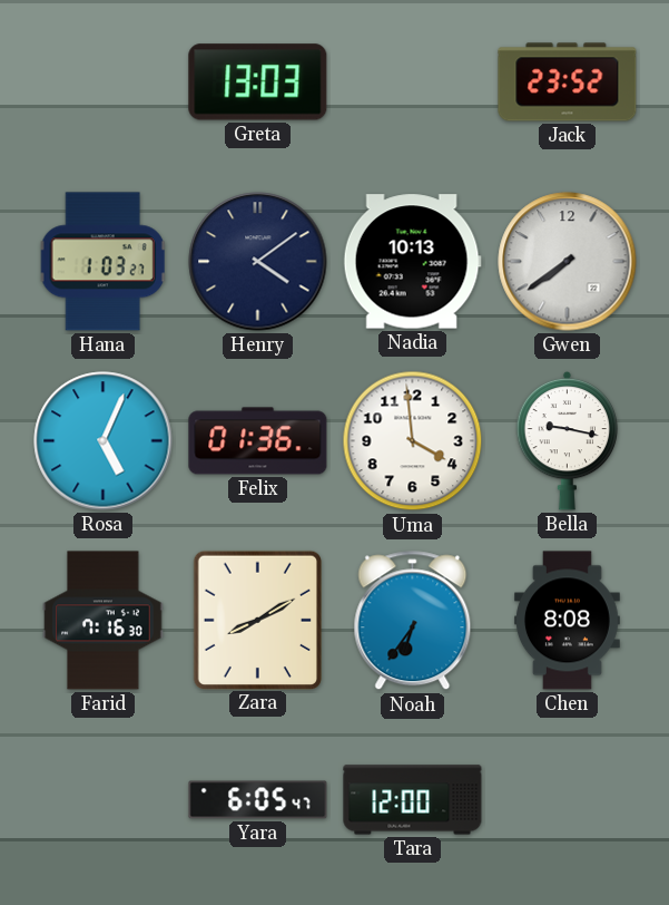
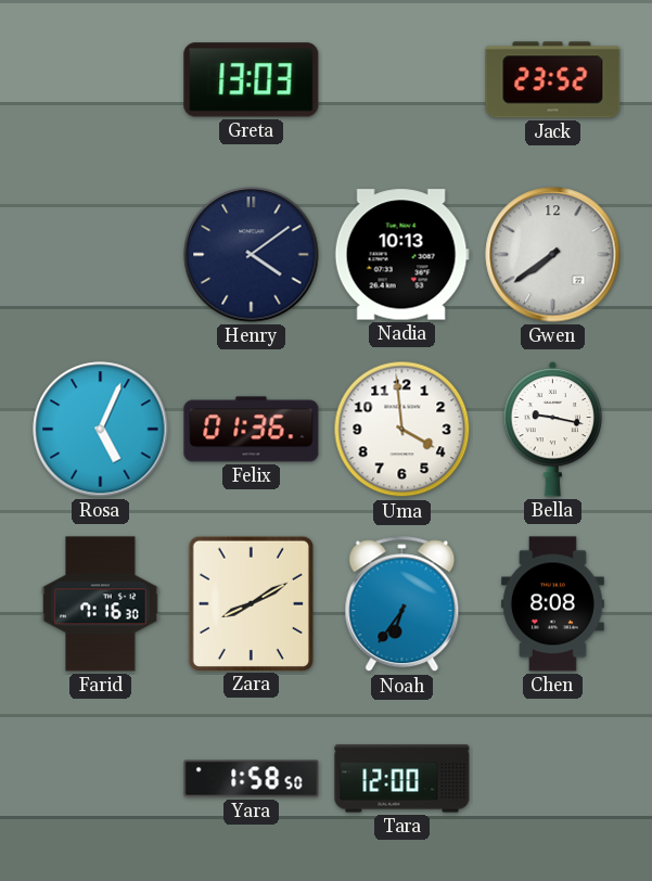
Hana: 1:03 -> none (102, 262)
Yara: 6:05 -> 1:58 (252, 779)
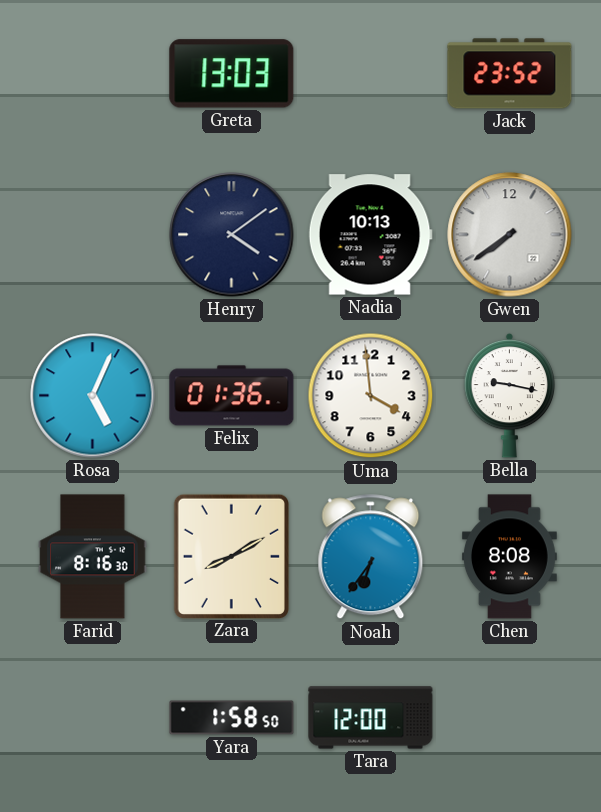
Farid: 7:16 -> 8:16 (93, 557)
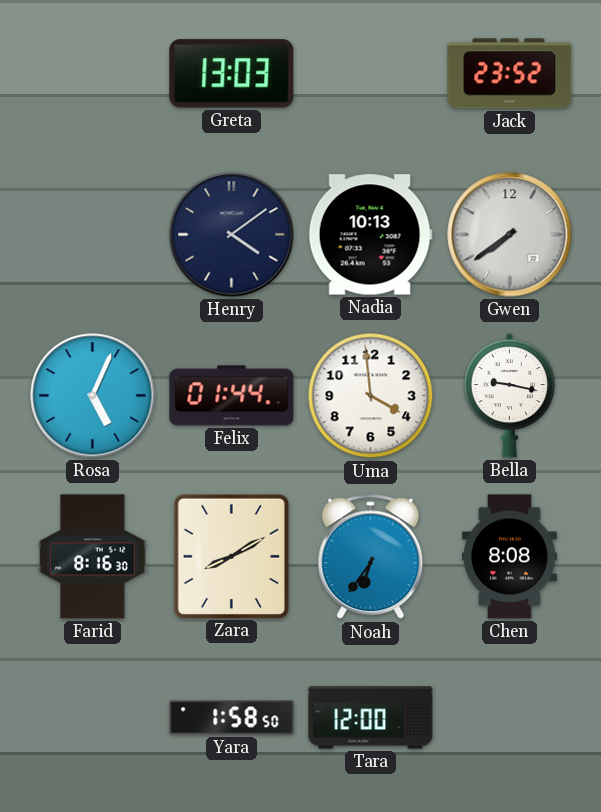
Felix: 01:36 -> 01:44 (232, 396)
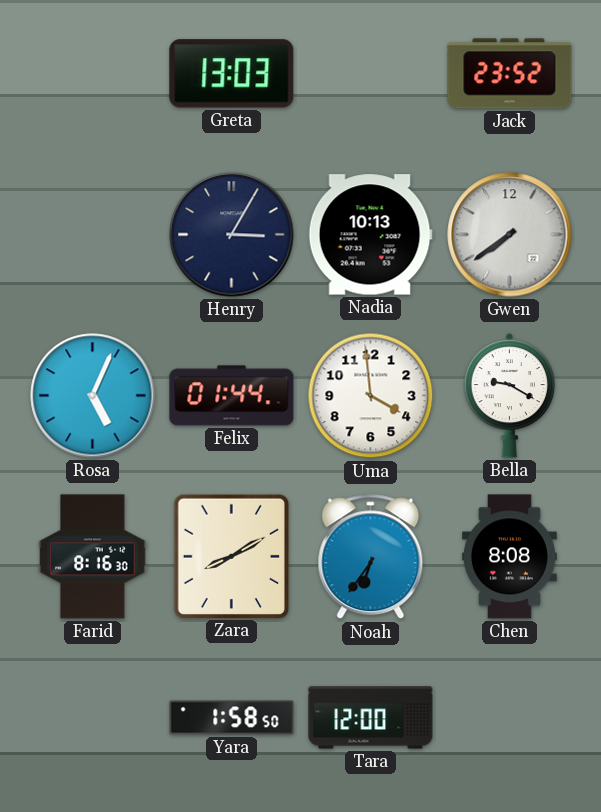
Henry: 4:09 -> 3:05 (232, 235)
Bella: 9:17 -> 9:20 (510, 395)
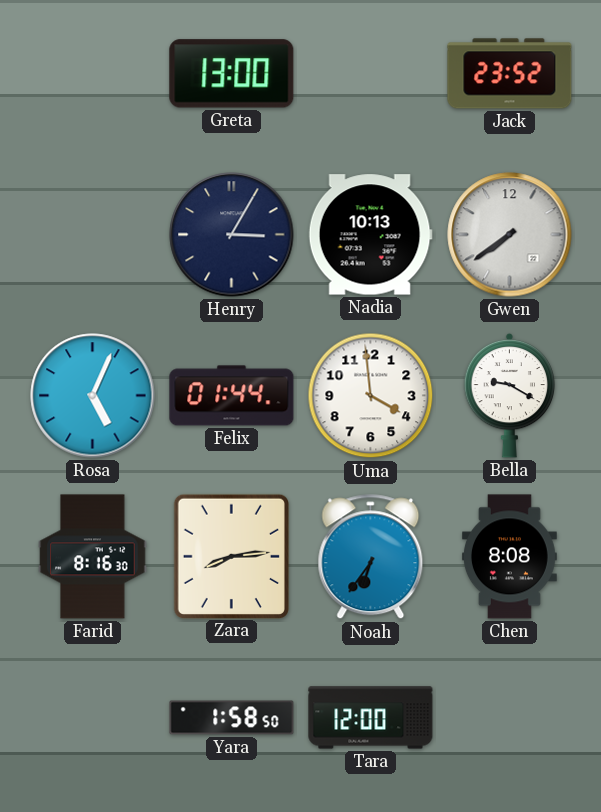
Greta: 13:03 -> 13:00 (232, 74)
Zara: 8:10 -> 8:14 (231, 556)
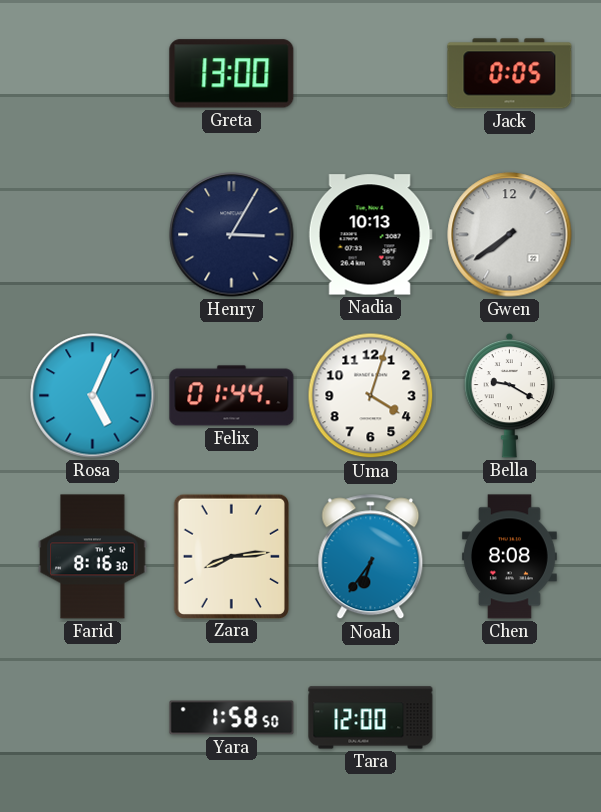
Jack: 23:52 -> 0:05 (510, 74)
Uma: 3:59 -> 4:03 (371, 396)
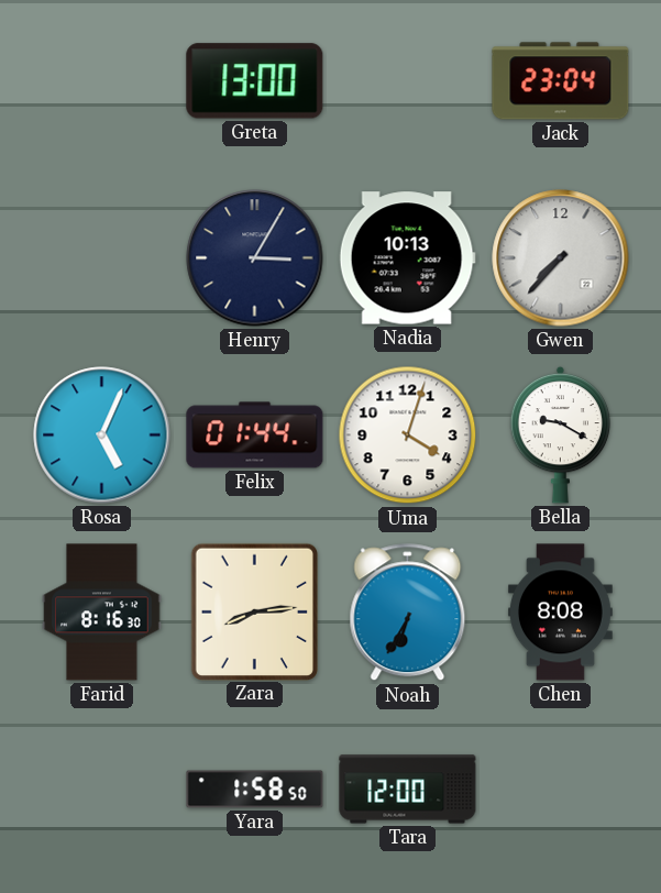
Jack: 0:05 -> 23:04 (561, 81)
Gwen: 7:39 -> 7:37 (561, 258)
Noah: 6:36 -> 6:35 (408, 613)
